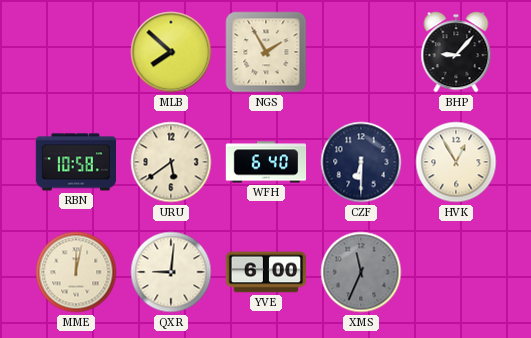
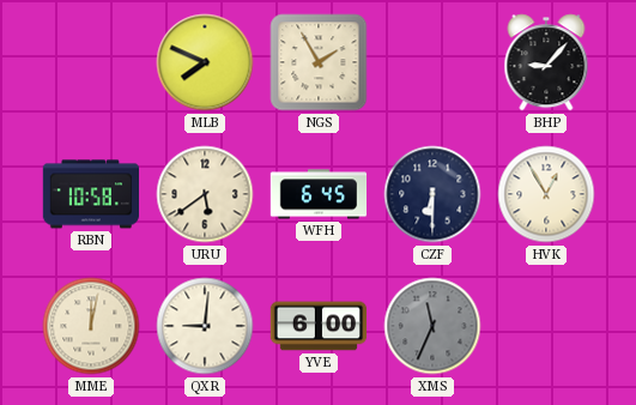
MLB: 7:52 -> 7:49 (205, 62)
WFH: 6:40 -> 6:45 (319, 194)
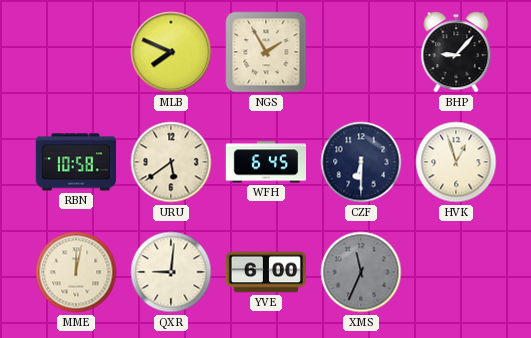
HVK: 12:55 -> 12:57 (456, 162)
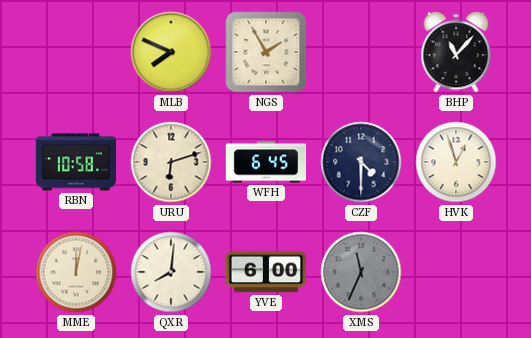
BHP: 9:07 -> 11:07 (456, 52)
URU: 5:39 -> 6:12 (171, 162)
CZF: 6:30 -> 4:30 (361, 162)
QXR: 9:01 -> 8:01 (171, 272)
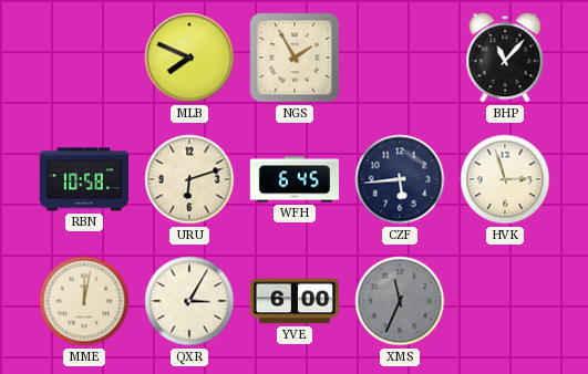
CZF: 4:30 -> 5:44 (400, 179)
HVK: 12:57 -> 2:57 (505, 179)
QXR: 8:01 -> 3:05 (189, 301)
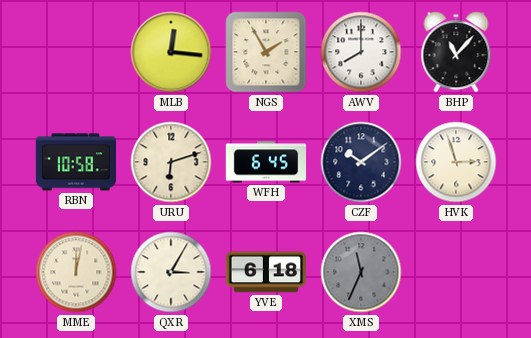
MLB: 7:49 -> 12:16 (171, 52)
AWV: none -> 8:00 (361, 52)
CZF: 5:44 -> 10:09 (361, 162)
YVE: 6:00 -> 6:18 (266, 272)
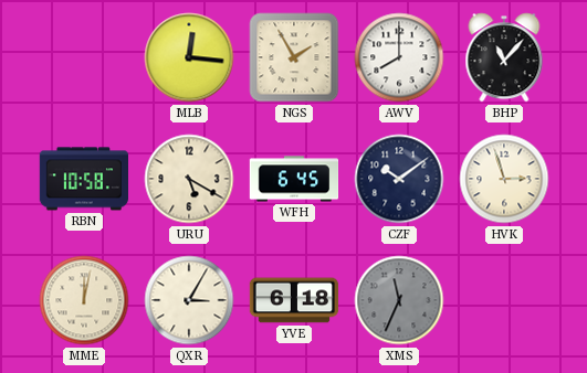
URU: 6:12 -> 5:20 (189, 179)
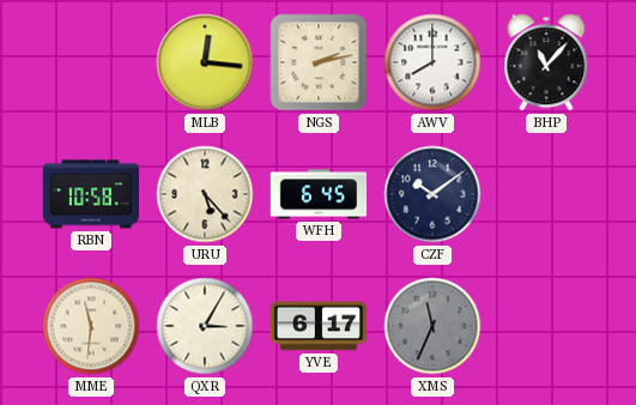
NGS: 1:55 -> 2:13 (319, 62)
URU: 5:20 -> 5:23 (205, 194)
HVK: 2:57 -> none (504, 179)
MME: 12:02 -> 11:31 (91, 326)
YVE: 6:18 -> 6:17 (319, 326)
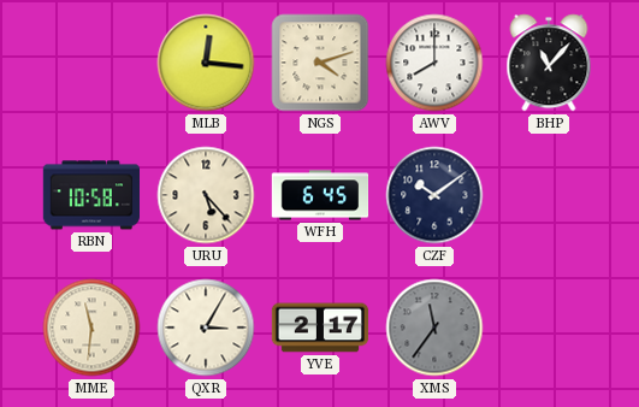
NGS: 2:13 -> 4:12 (320, 63)
YVE: 6:17 -> 2:17 (320, 328)
XMS: 11:34 -> 11:36 (434, 328)
